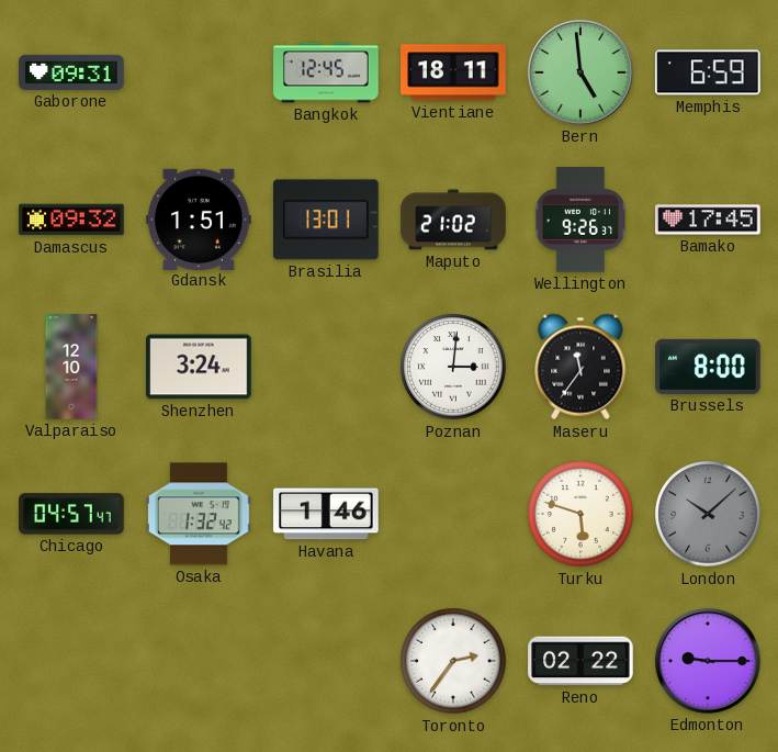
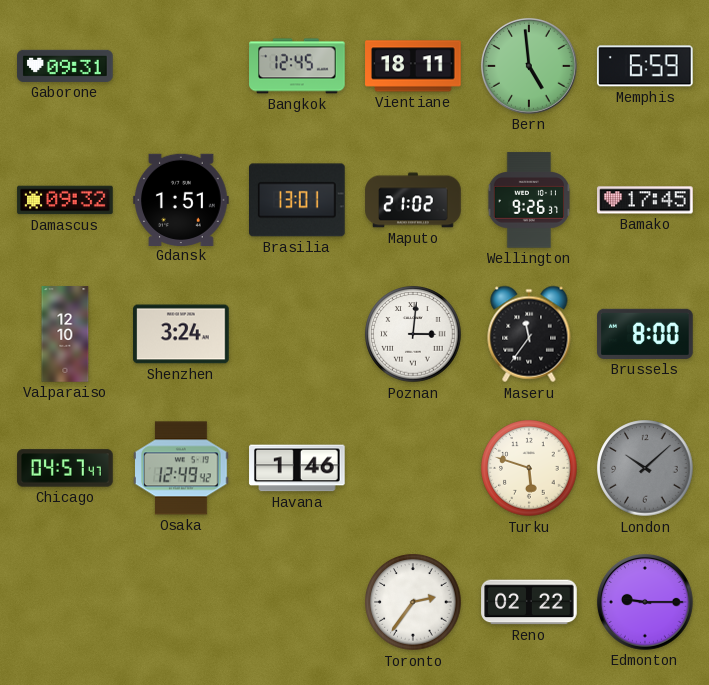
Osaka: 1:32 -> 12:49 (181, 468)
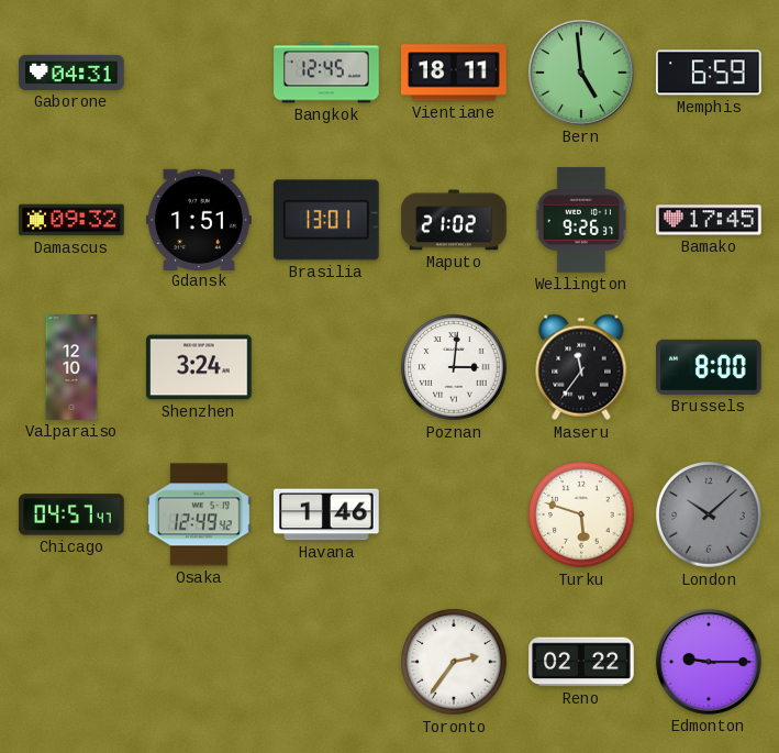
Gaborone: 09:31 -> 04:31 (71, 73)
